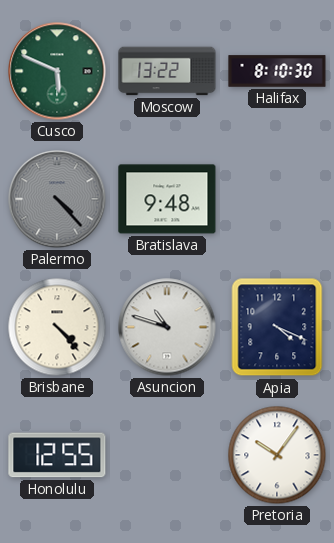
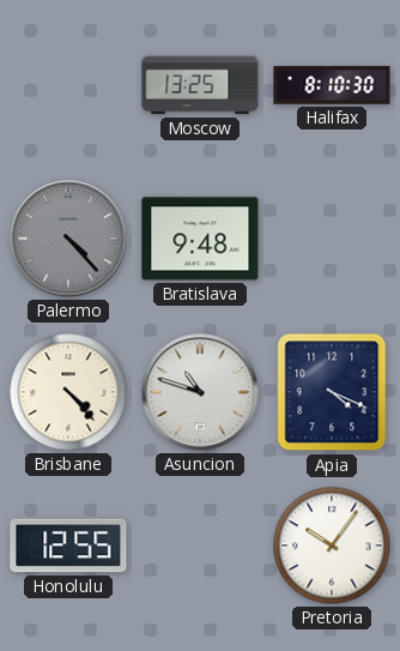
Cusco: 5:49 -> none (57, 71)
Moscow: 13:22 -> 13:25 (200, 85)
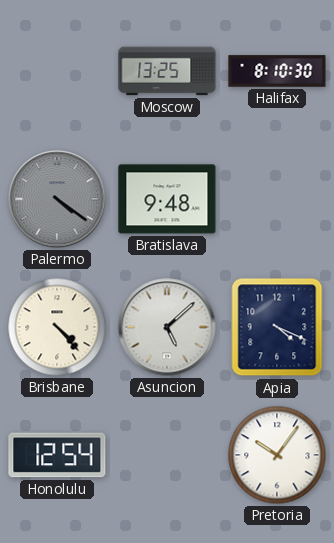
Palermo: 4:23 -> 4:21 (57, 199)
Asuncion: 10:48 -> 5:08 (167, 327)
Honolulu: 12:55 -> 12:54 (57, 455)
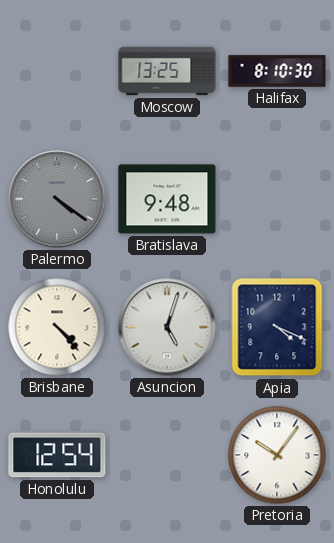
Asuncion: 5:08 -> 5:03 (167, 327)
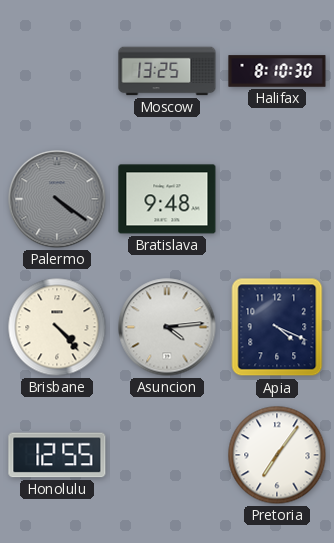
Asuncion: 5:03 -> 4:14 (167, 327)
Honolulu: 12:54 -> 12:55 (57, 455)
Pretoria: 10:06 -> 7:06 (277, 455)
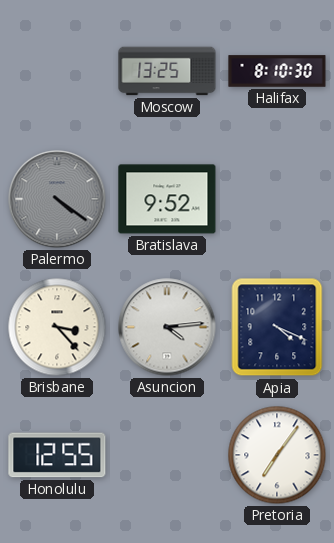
Bratislava: 9:48 -> 9:52 (167, 199)
Brisbane: 4:23 -> 3:23 (57, 327)
